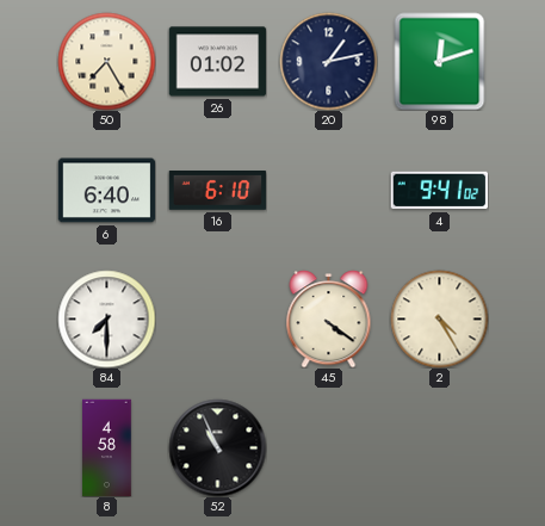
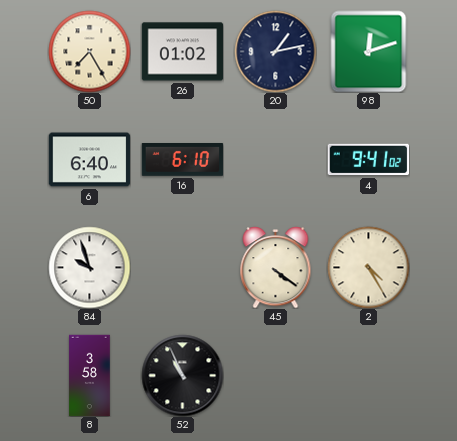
84: 7:30 -> 9:57 (89, 267)
8: 4:58 -> 3:58 (90, 375)
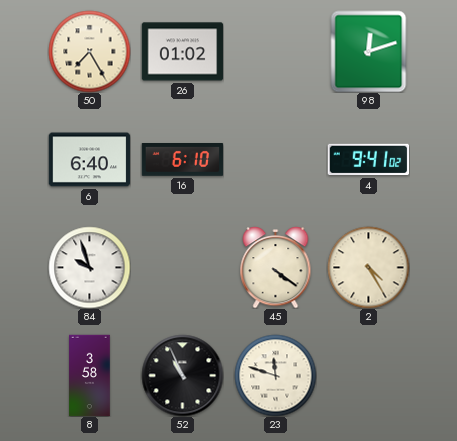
20: 1:13 -> none (275, 51)
23: none -> 11:48 (275, 375)
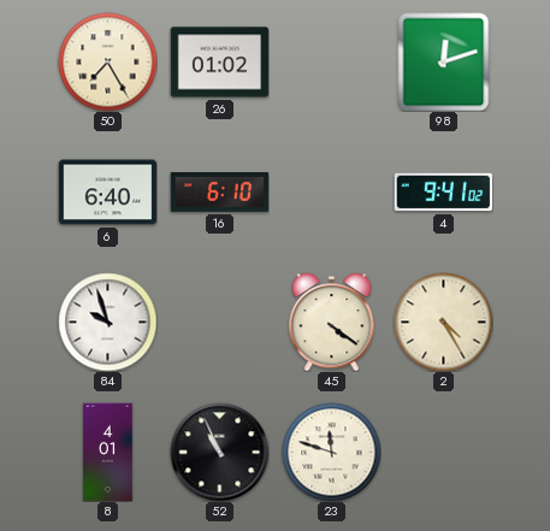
8: 3:58 -> 4:01 (108, 452)
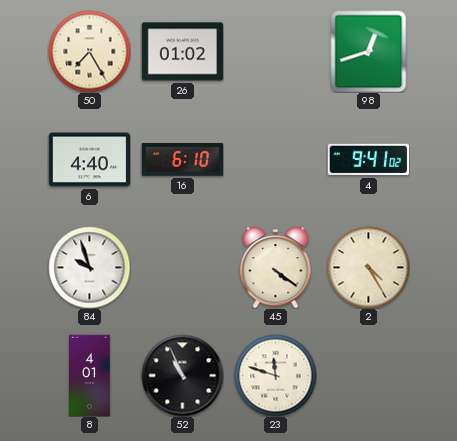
98: 12:12 -> 12:42 (369, 51)
6: 6:40 -> 4:40 (89, 160)
